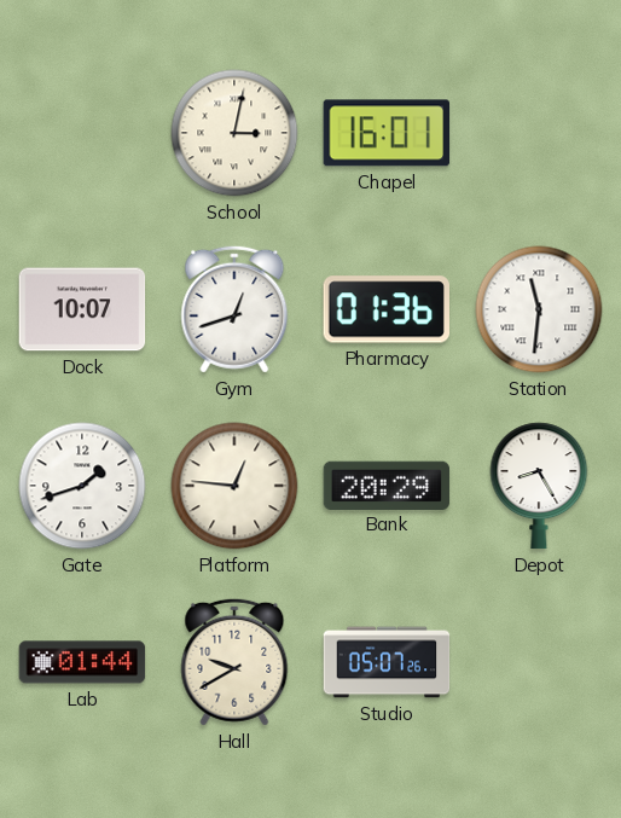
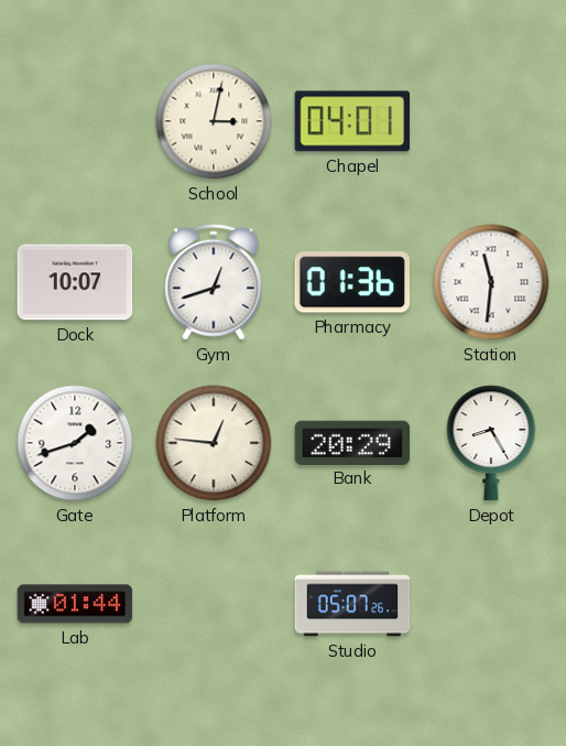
Chapel: 16:01 -> 04:01 (352, 121)
Hall: 9:40 -> none (234, 662)
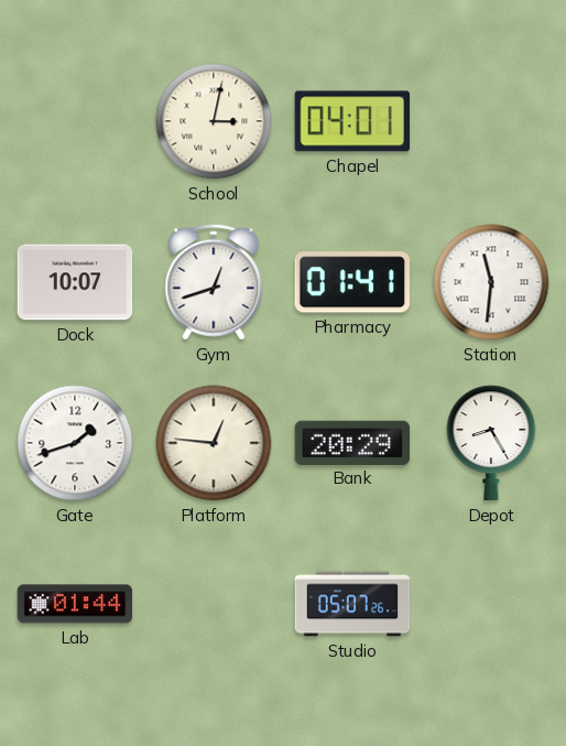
Pharmacy: 01:36 -> 01:41 (351, 282)
